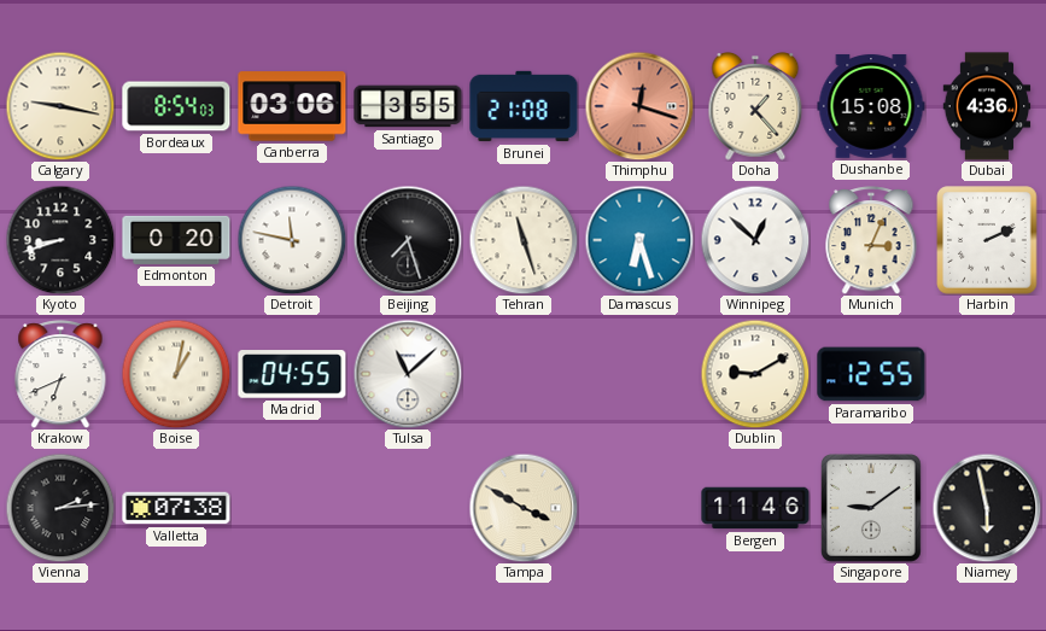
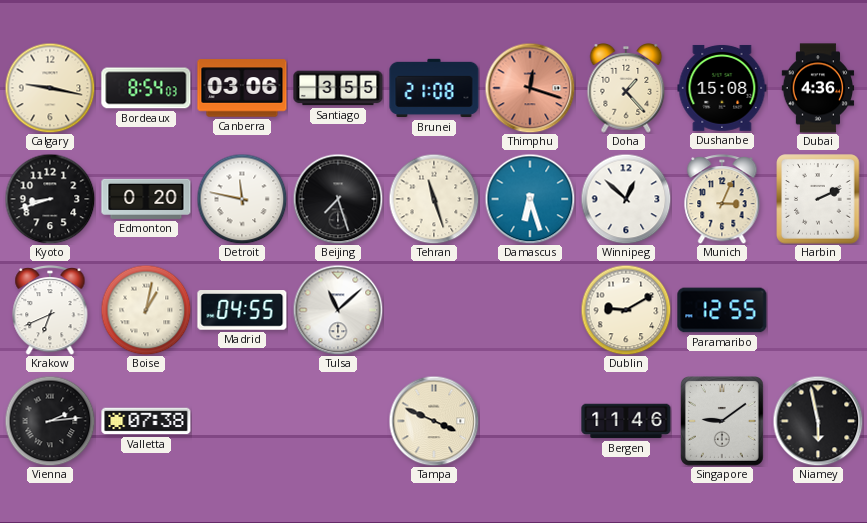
Tampa: 3:50 -> 3:49 (434, 421)
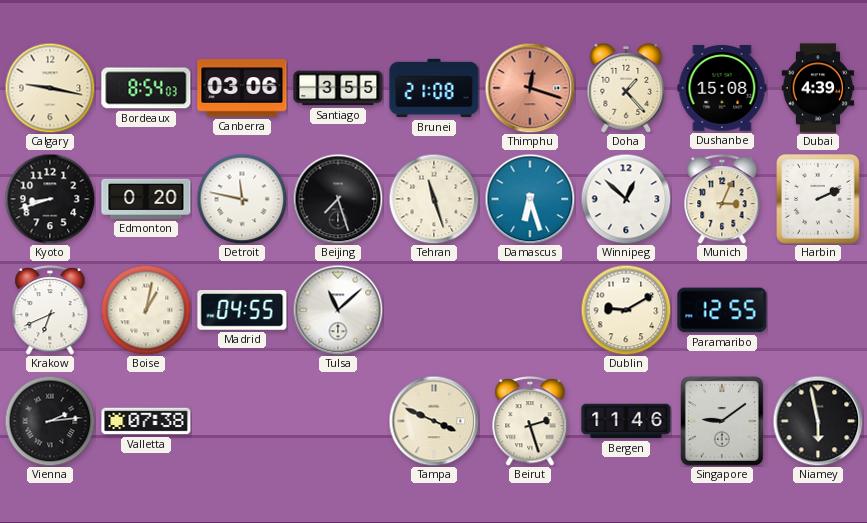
Dubai: 4:36 -> 4:39 (818, 88)
Beirut: none -> 2:27 (530, 422)
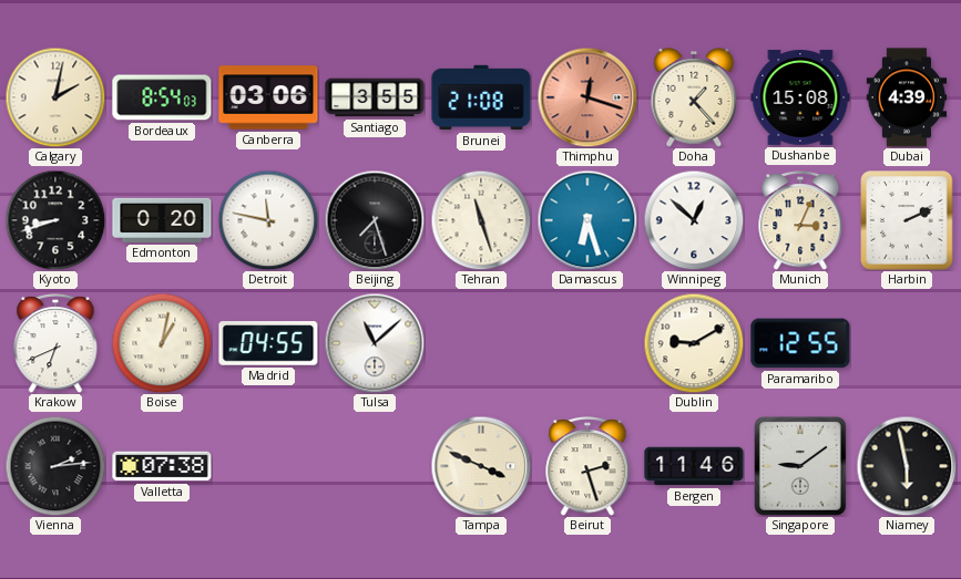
Calgary: 9:17 -> 2:02 (55, 97)
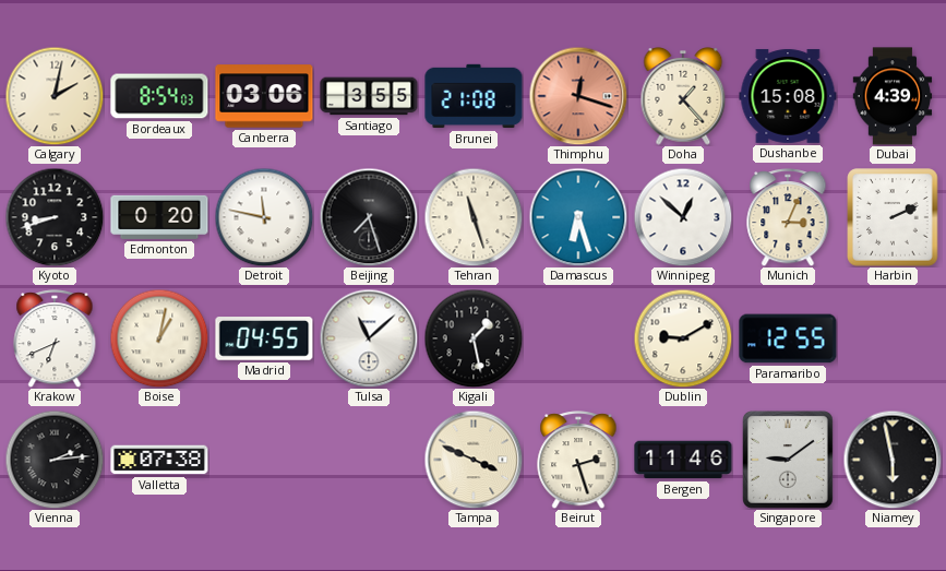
Kigali: none -> 1:28 (474, 338)
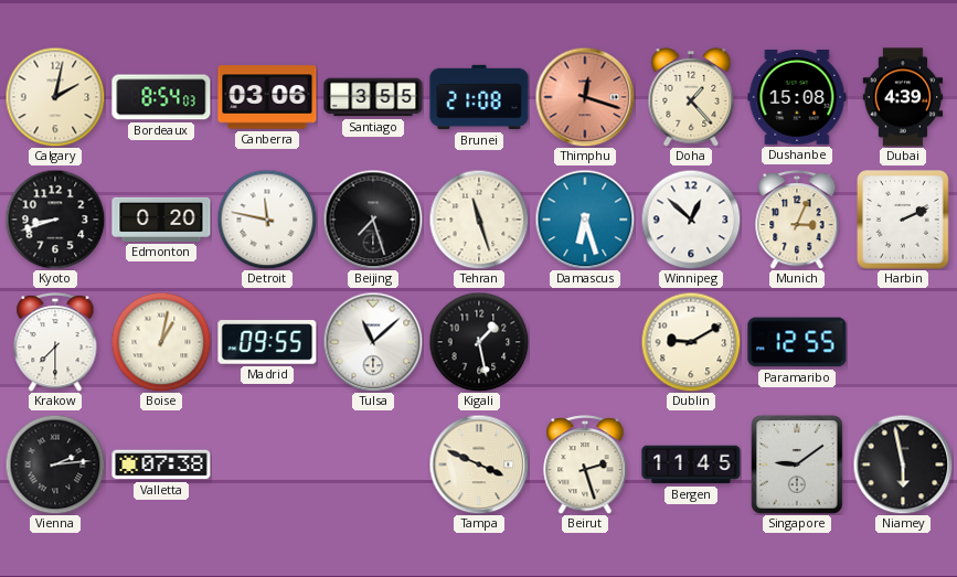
Krakow: 6:41 -> 7:30 (55, 343)
Madrid: 04:55 -> 09:55 (267, 342)
Bergen: 11:46 -> 11:45 (691, 464)
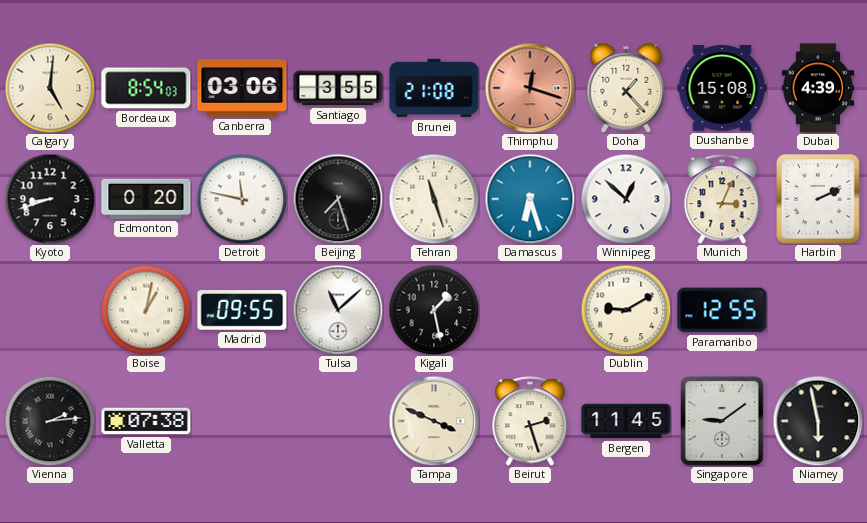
Calgary: 2:02 -> 5:01 (50, 88)
Krakow: 7:30 -> none (55, 343)
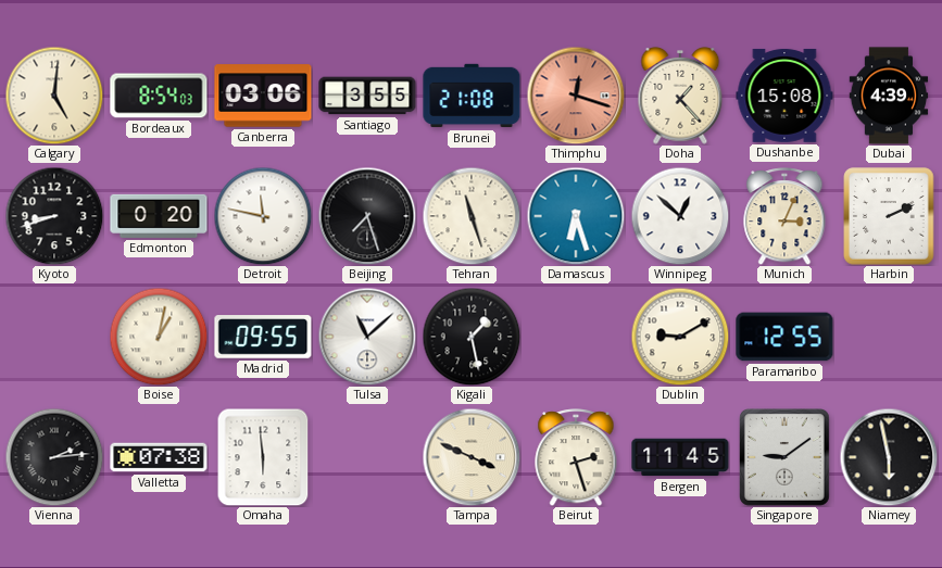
Omaha: none -> 5:59 (263, 457)
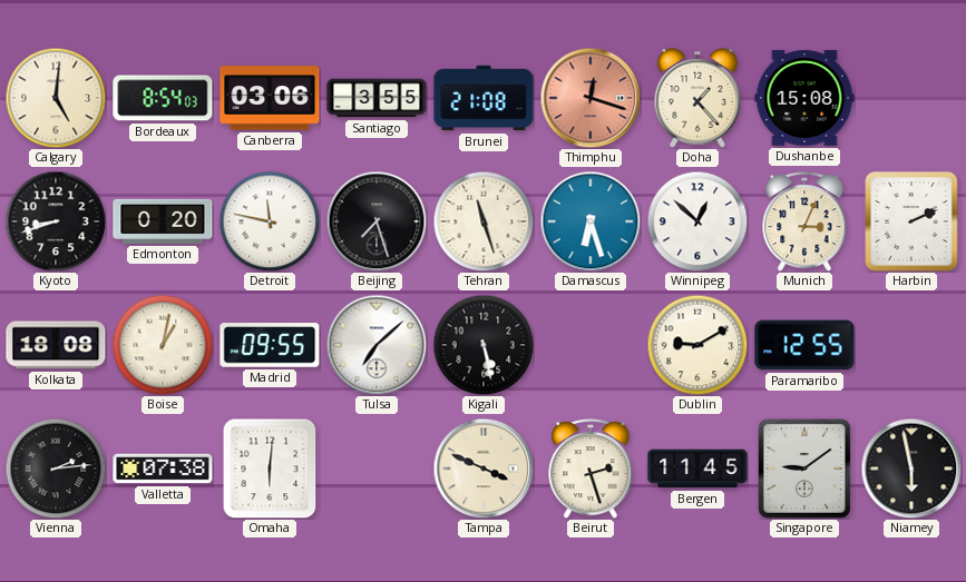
Dubai: 4:39 -> none (889, 96)
Kolkata: none -> 18:08 (56, 345)
Tulsa: 11:08 -> 7:08 (377, 345)
Kigali: 1:28 -> 5:28 (484, 345)
Omaha: 5:59 -> 6:01 (270, 468)
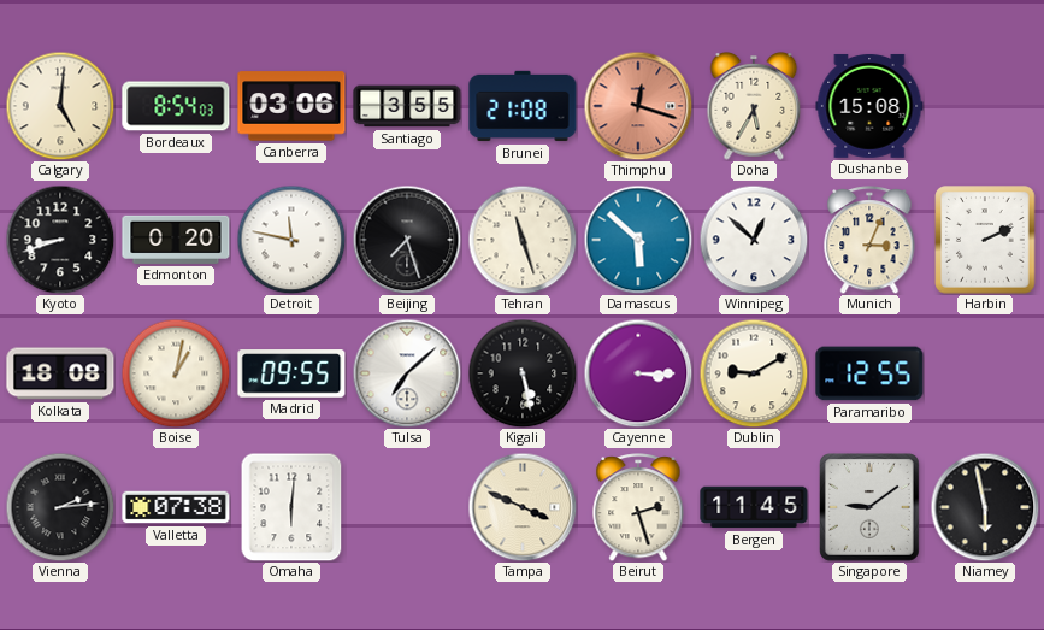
Doha: 1:23 -> 5:35 (754, 107)
Damascus: 6:27 -> 5:52 (638, 240)
Cayenne: none -> 3:15 (638, 373)
